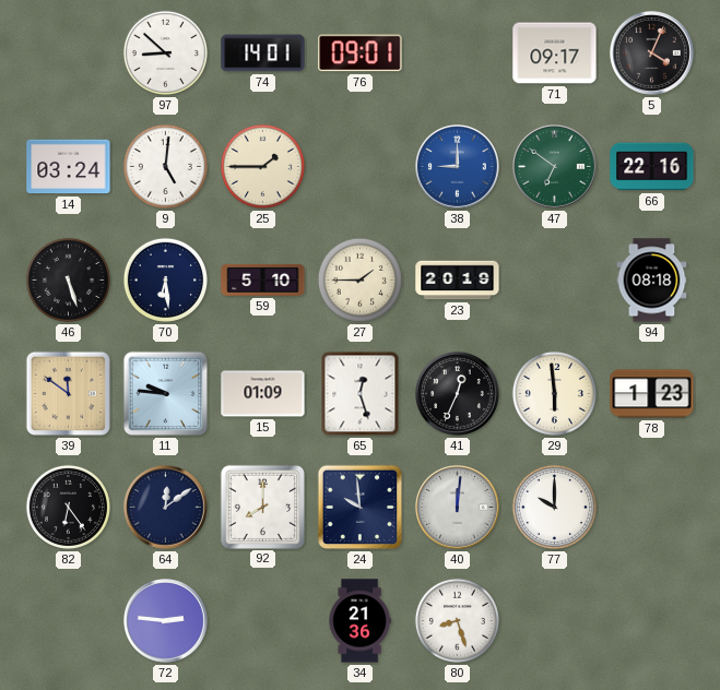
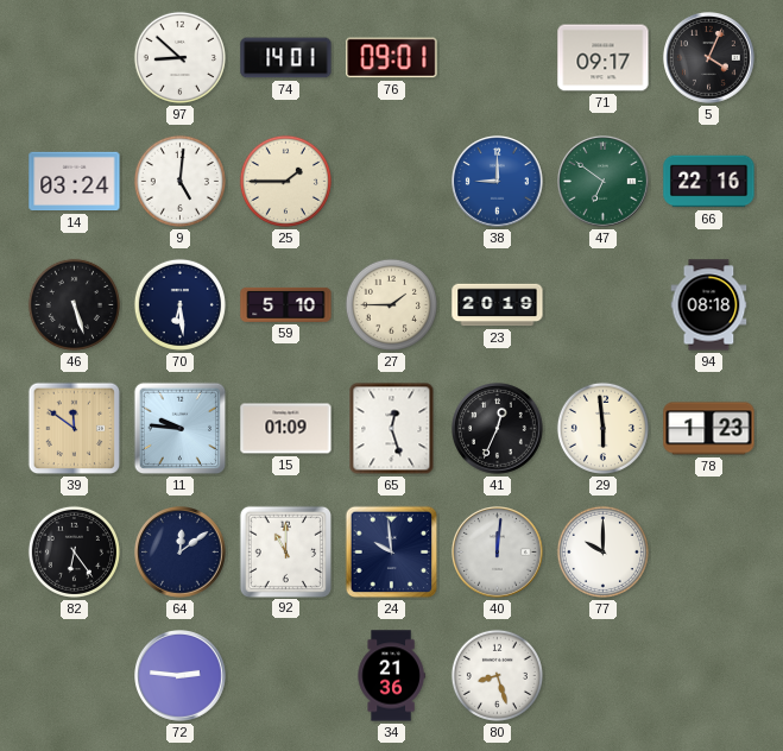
92: 8:00 -> 11:00 (285, 551)
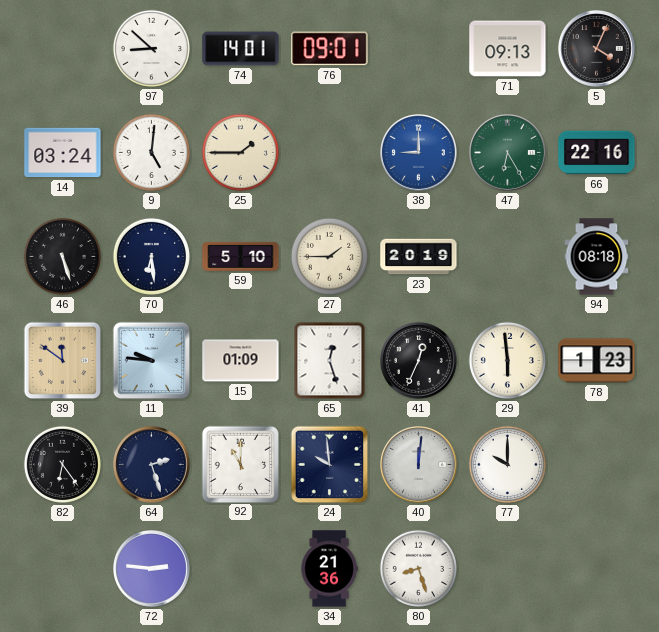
71: 09:17 -> 09:13 (508, 49)
47: 6:51 -> 6:25 (508, 153)
64: 12:09 -> 2:27 (152, 465)
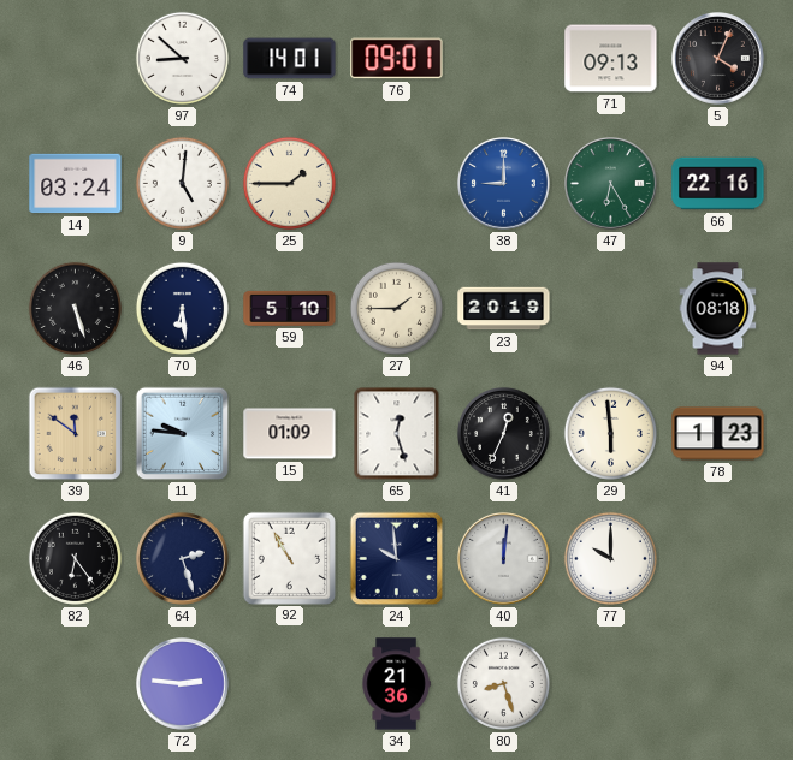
92: 11:00 -> 10:55 (289, 558)
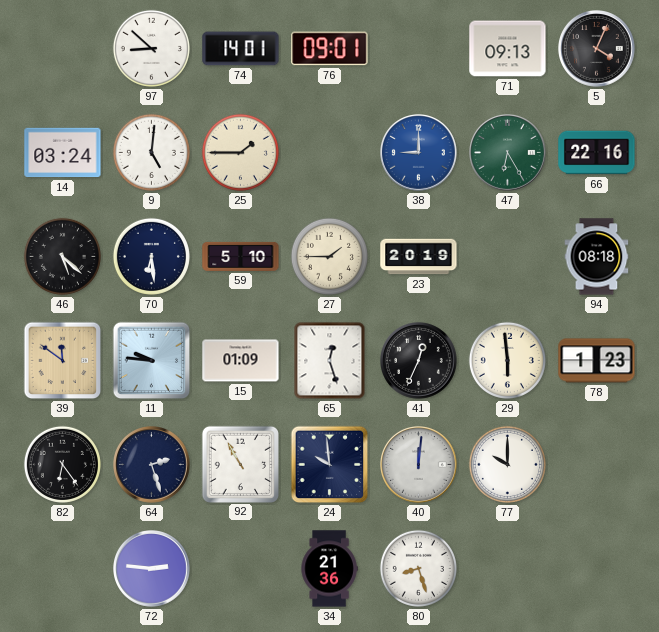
46: 5:27 -> 5:22 (62, 256)
